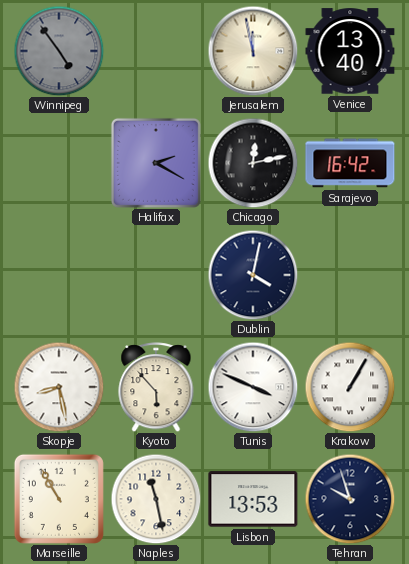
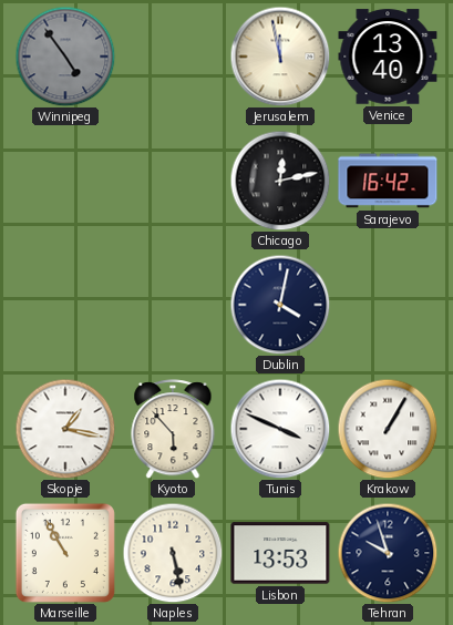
Halifax: 2:20 -> none (156, 163)
Skopje: 8:28 -> 1:17 (65, 429)
Naples: 11:28 -> 5:28 (173, 553)
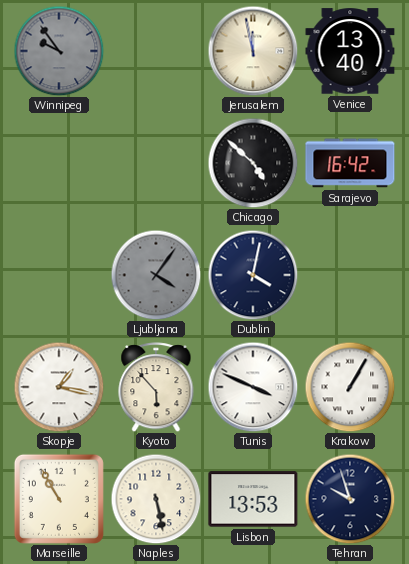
Winnipeg: 4:54 -> 9:54 (59, 51)
Chicago: 12:13 -> 4:52 (253, 163)
Ljubljana: none -> 4:06 (156, 275)
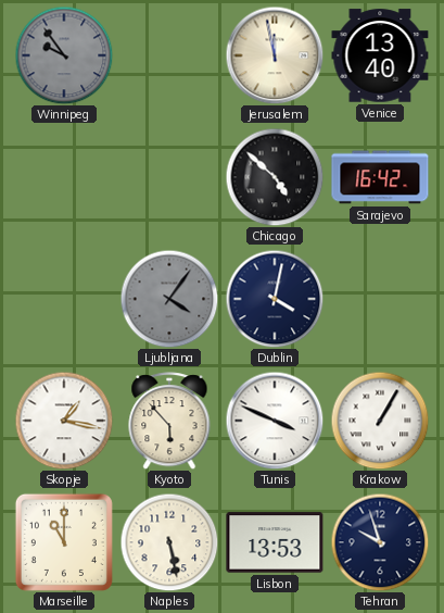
Marseille: 10:55 -> 11:00 (64, 542)
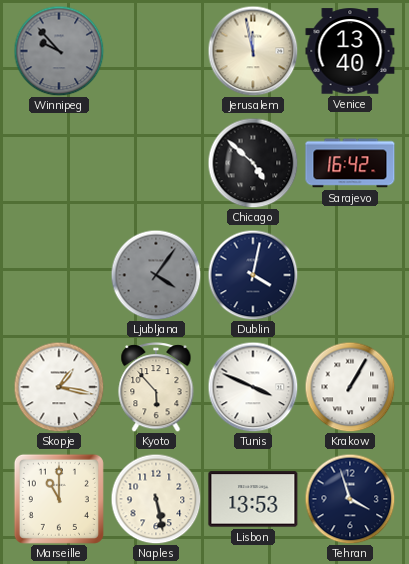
Winnipeg: 9:54 -> 9:53 (59, 51)
Tehran: 9:57 -> 3:57 (350, 499)
